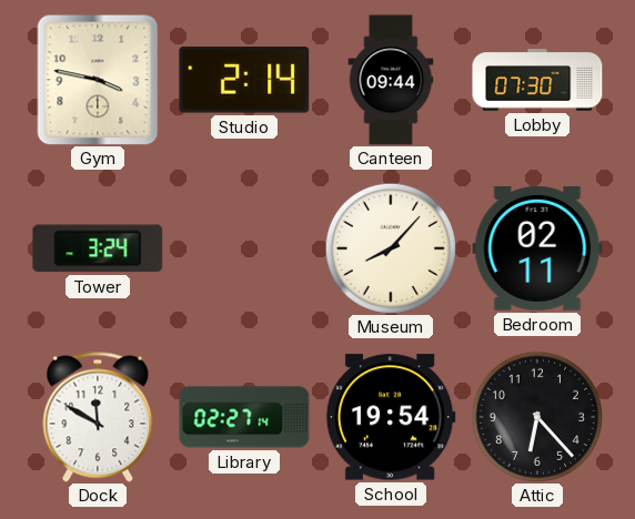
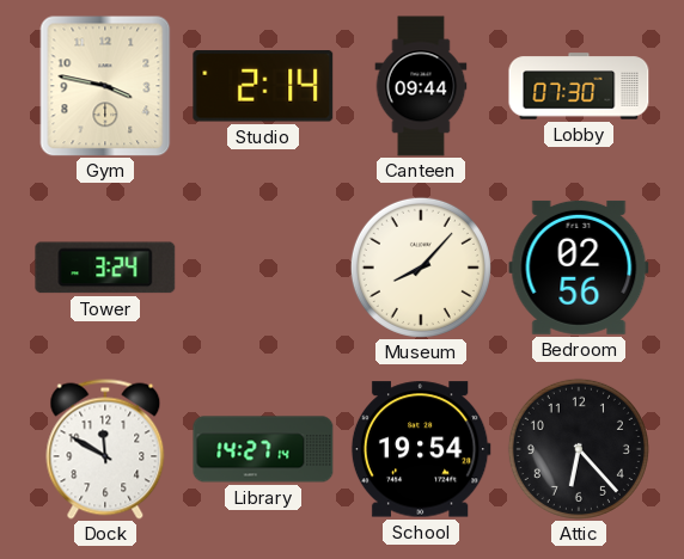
Bedroom: 02:11 -> 02:56 (579, 268)
Library: 02:27 -> 14:27 (263, 449)
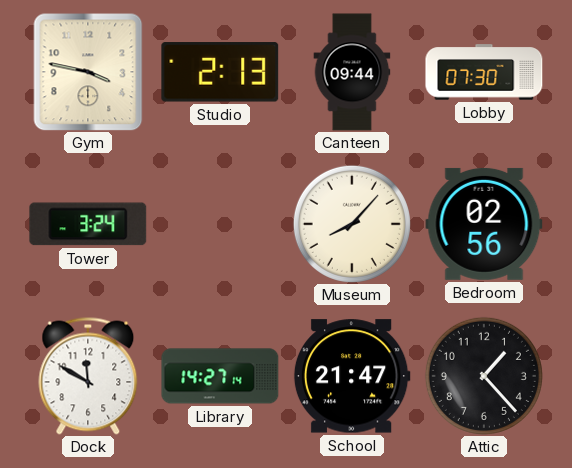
Studio: 2:14 -> 2:13 (220, 72)
School: 19:54 -> 21:47 (352, 376)
Attic: 6:23 -> 1:23 (484, 376)
